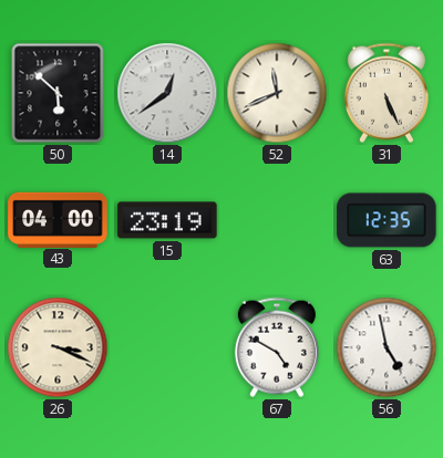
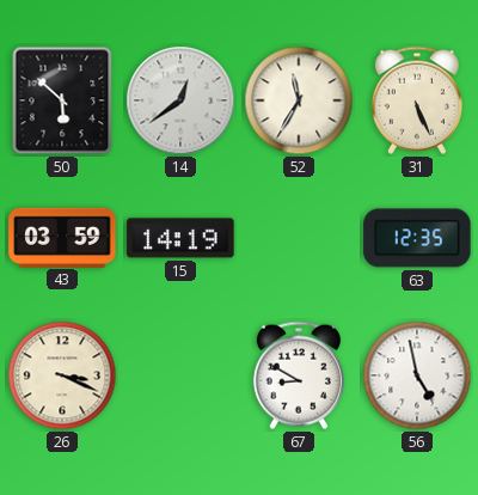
52: 11:41 -> 11:35 (299, 100)
43: 04:00 -> 03:59 (62, 237)
15: 23:19 -> 14:19 (180, 238)
67: 4:50 -> 8:50 (299, 375)
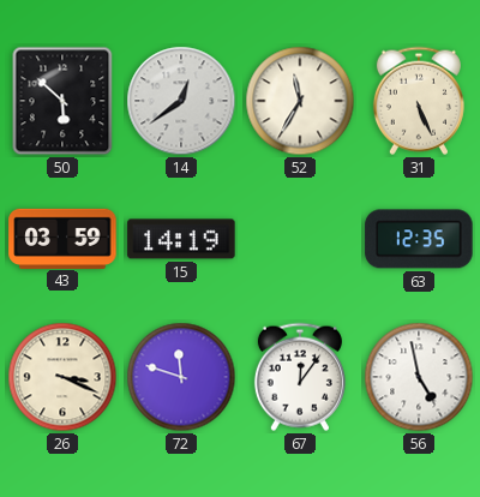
72: none -> 11:48 (181, 377)
67: 8:50 -> 12:06 (300, 377)
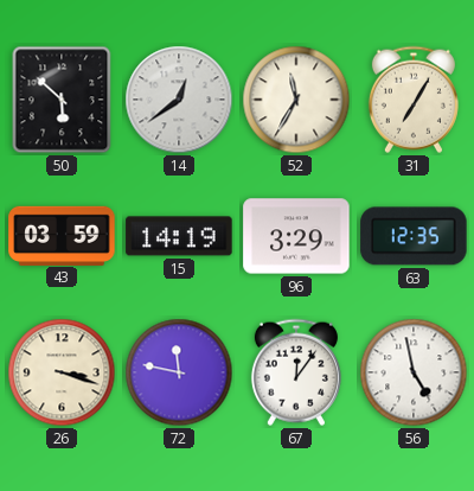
31: 5:26 -> 7:05 (414, 100)
96: none -> 3:29 (296, 236)
26: 3:19 -> 3:18 (62, 372)
72: 11:48 -> 11:47 (179, 372)
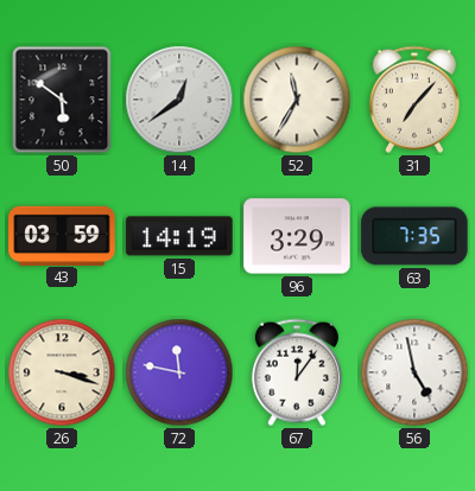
50: 5:52 -> 5:51 (62, 100)
31: 7:05 -> 7:07 (414, 100)
63: 12:35 -> 7:35 (414, 236)
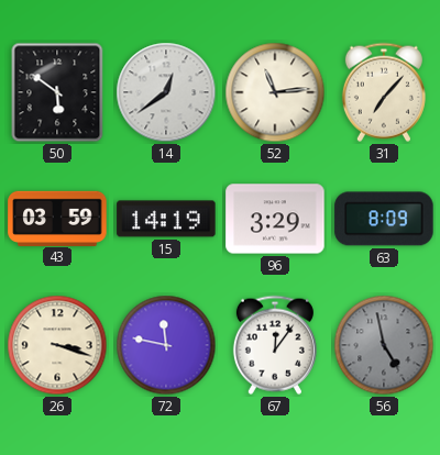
52: 11:35 -> 11:14 (275, 92)
63: 7:35 -> 8:09 (384, 219)
56 dial: white -> grey (384, 345)
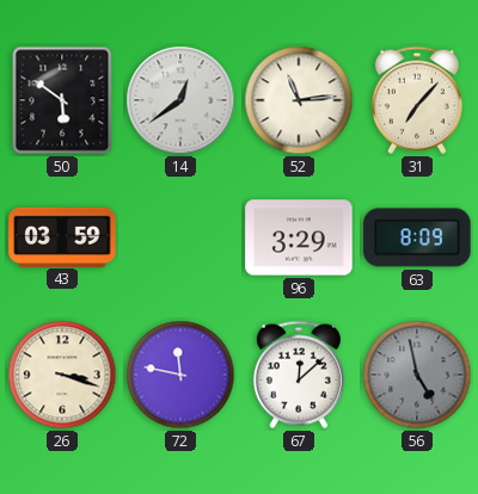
15: 14:19 -> none (166, 219)
67: 12:06 -> 12:08 (299, 375)
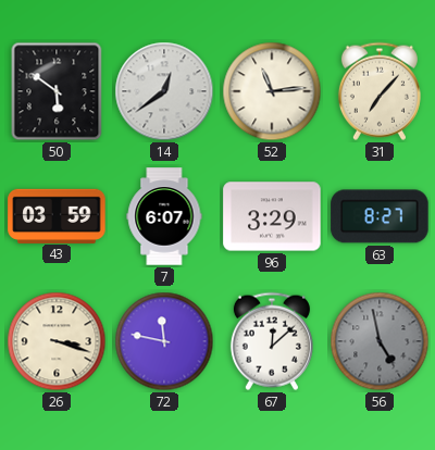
7: none -> 6:07 (164, 216)
63: 8:09 -> 8:27 (380, 216)
